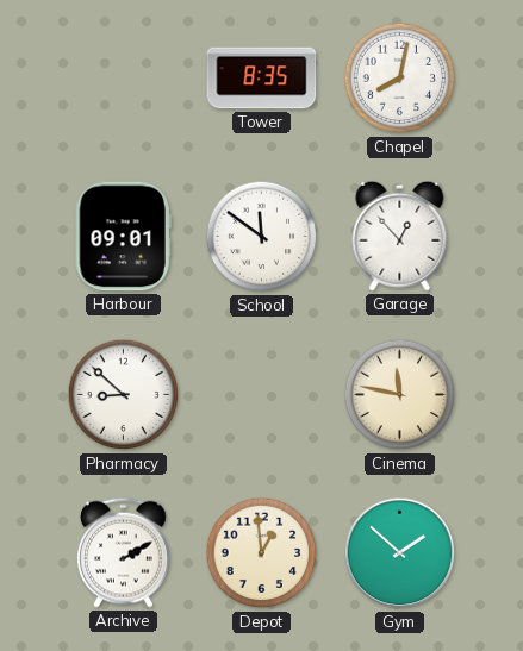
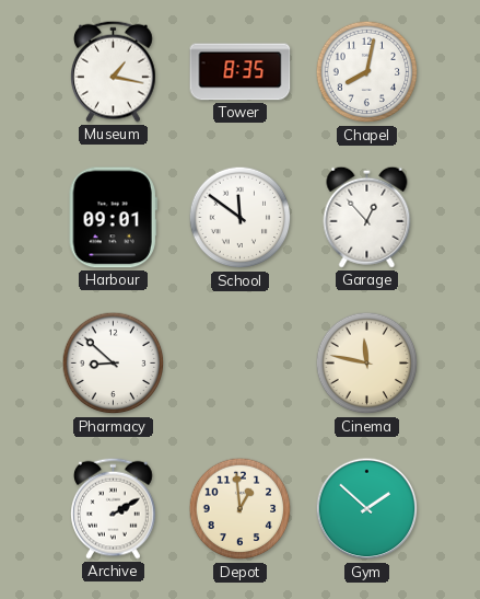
Museum: none -> 1:17 (114, 71)
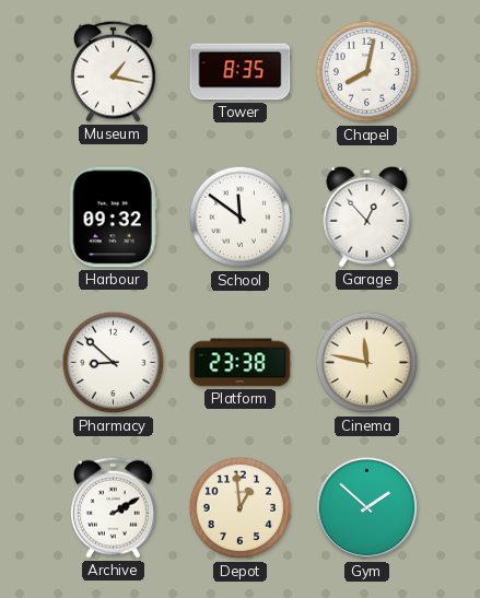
Harbour: 09:01 -> 09:32 (113, 218)
Platform: none -> 23:38 (241, 363)
